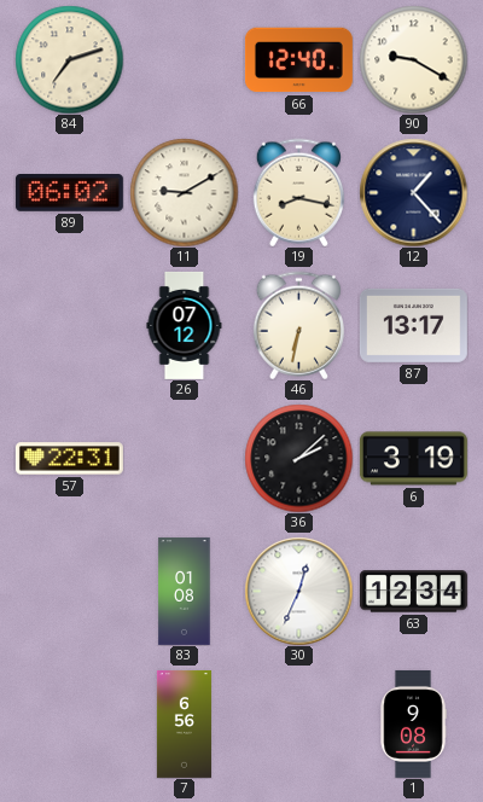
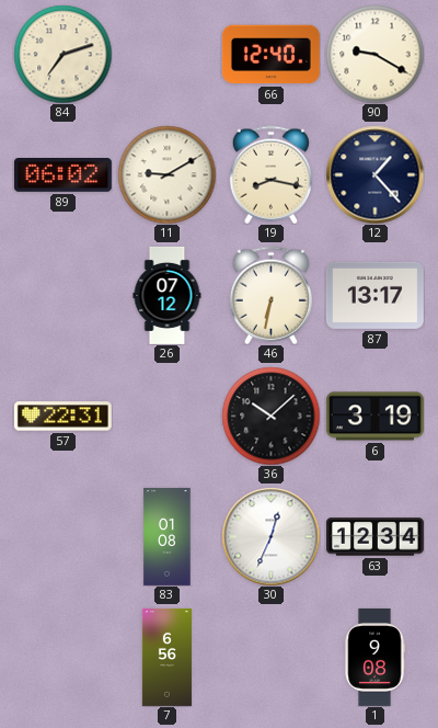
36: 2:08 -> 10:08 (270, 416)
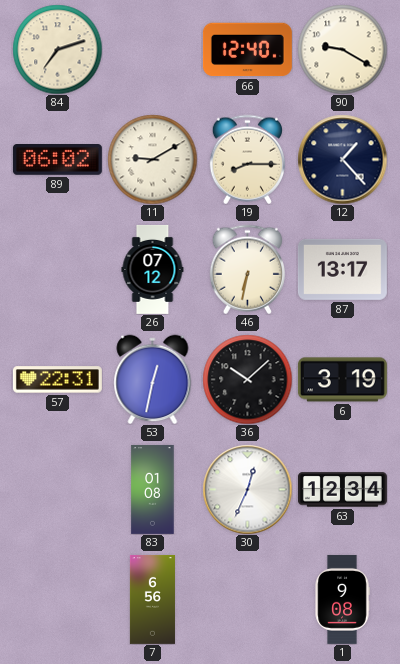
19: 8:17 -> 8:15 (247, 159)
53: none -> 12:32 (153, 379)
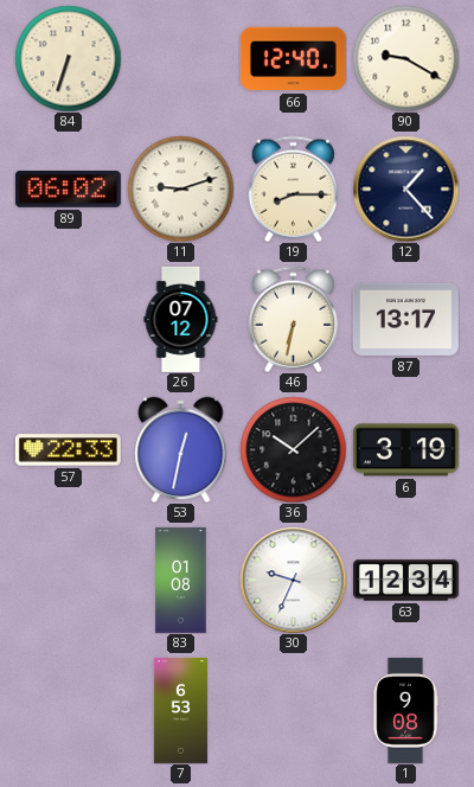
84: 7:12 -> 6:33 (68, 58)
11: 9:10 -> 9:12 (180, 188)
57: 22:31 -> 22:33 (68, 450)
30: 12:34 -> 9:34 (293, 580)
7: 6:56 -> 6:53 (180, 710)
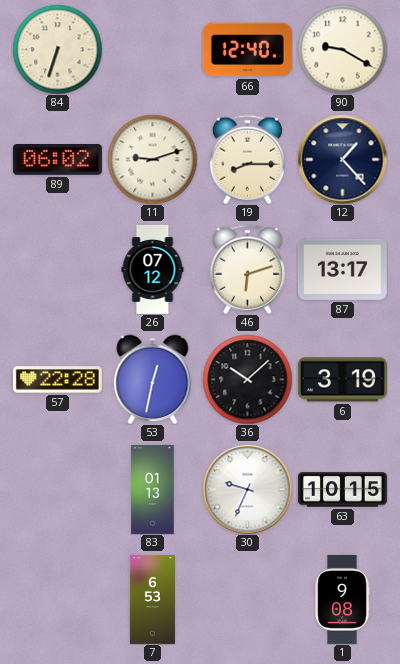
46: 6:32 -> 6:12 (247, 269)
57: 22:33 -> 22:28 (57, 380)
83: 01:08 -> 01:13 (153, 489)
63: 12:34 -> 10:15 (342, 490)
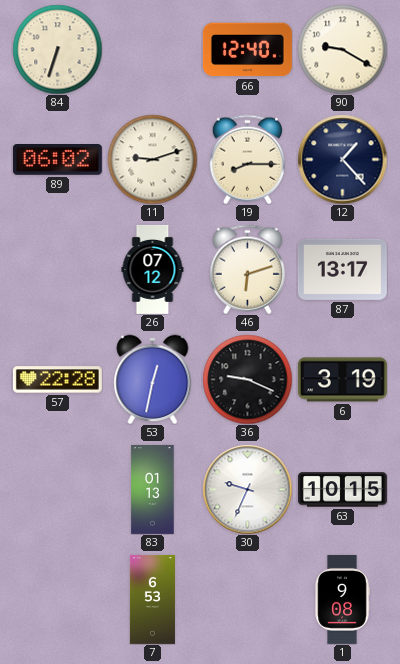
36: 10:08 -> 9:19 (247, 379)
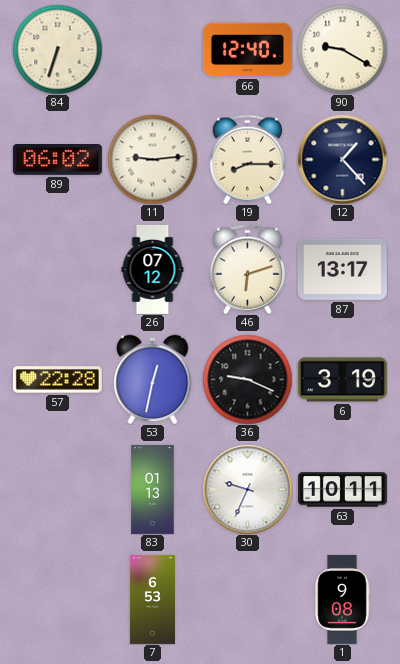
11: 9:12 -> 9:14 (152, 159)
63: 10:15 -> 10:11 (342, 490)
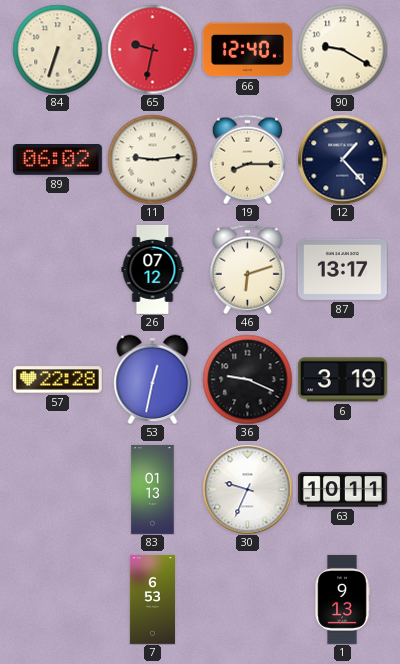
65: none -> 9:32 (152, 49)
1: 9:08 -> 9:13 (342, 599)
